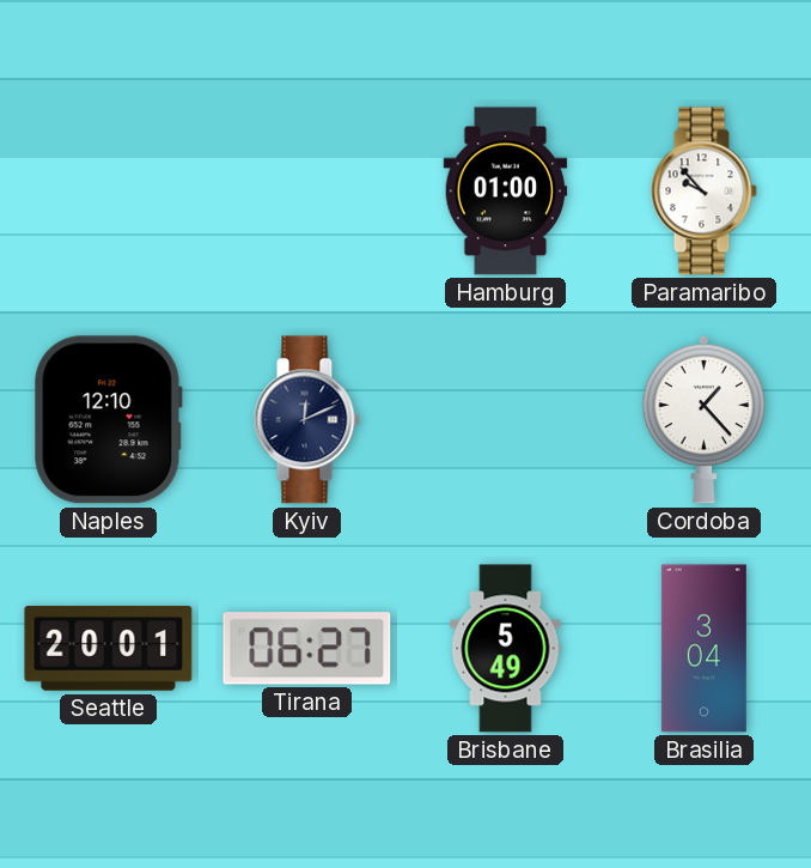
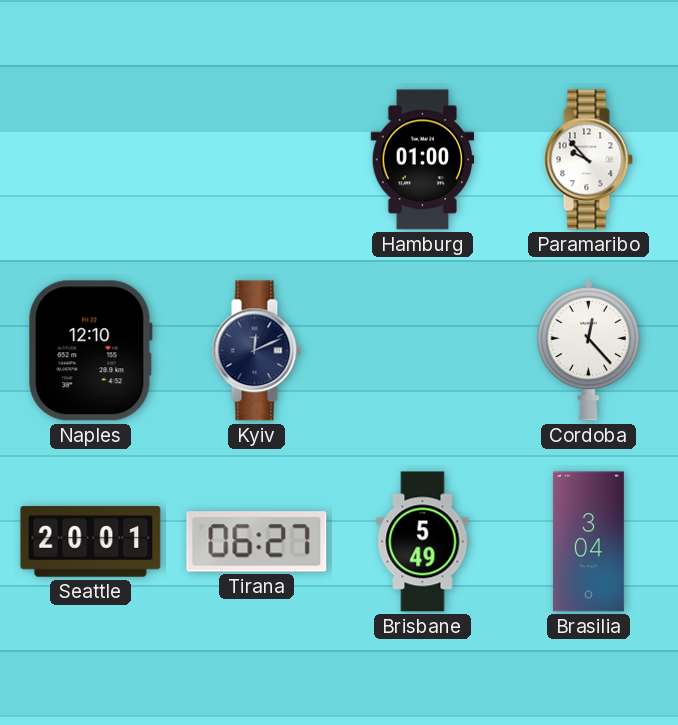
Cordoba: 1:23 -> 12:23 (589, 350)
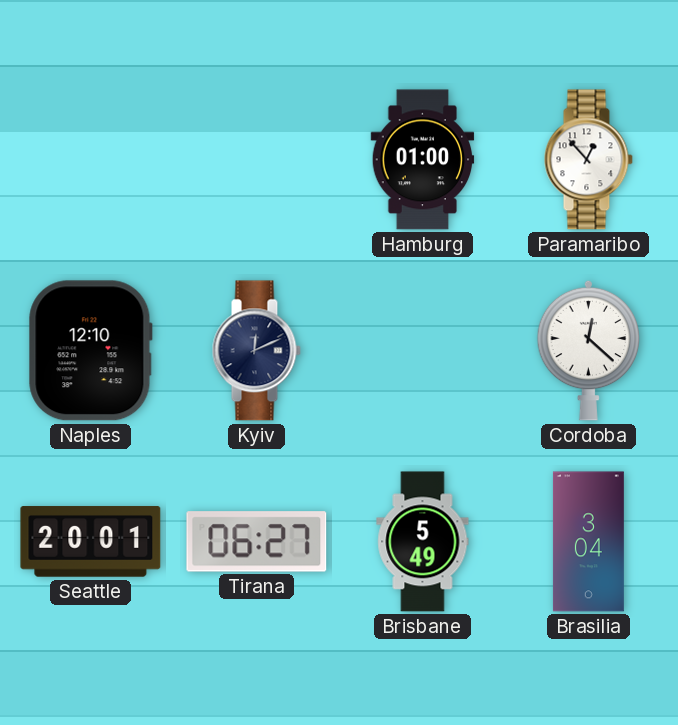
Paramaribo: 9:53 -> 12:53 (588, 160)
Cordoba: 12:23 -> 12:22 (589, 350)
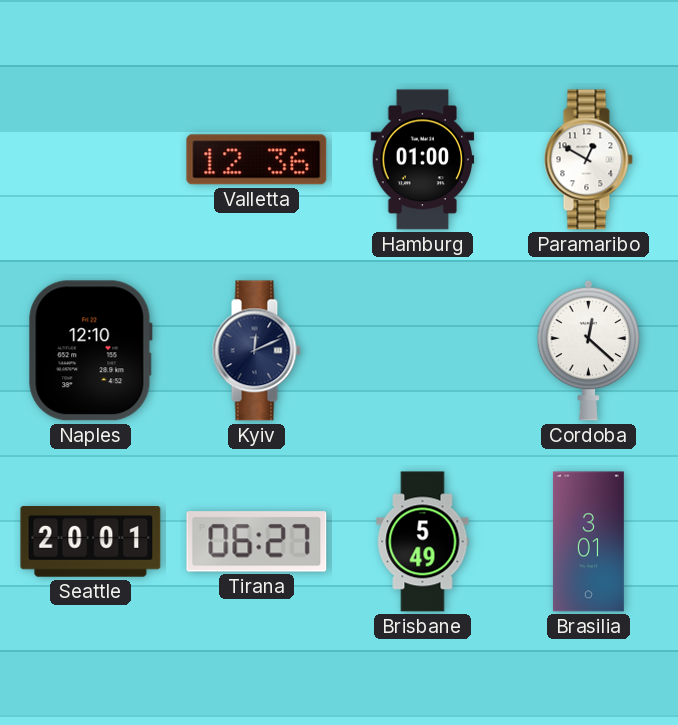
Valletta: none -> 12:36 (257, 160)
Paramaribo: 12:53 -> 12:50 (588, 160)
Brasilia: 3:04 -> 3:01 (588, 542)
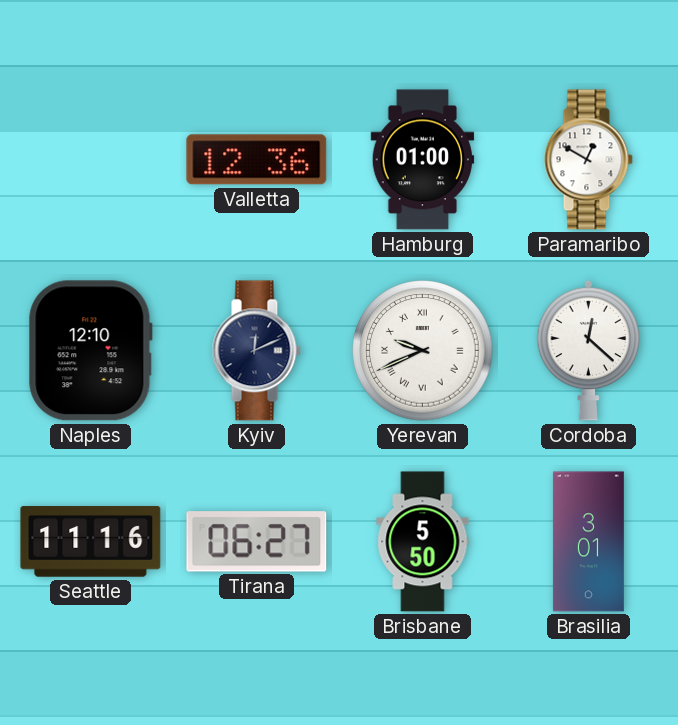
Yerevan: none -> 9:41 (423, 351)
Seattle: 20:01 -> 11:16 (91, 542)
Brisbane: 5:49 -> 5:50 (423, 542)
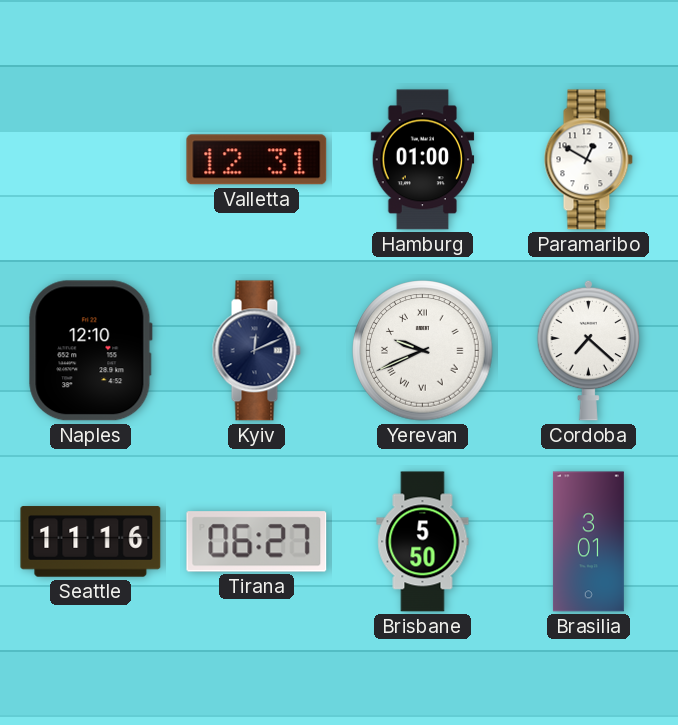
Valletta: 12:36 -> 12:31 (257, 160)
Cordoba: 12:22 -> 7:22 (589, 350)
